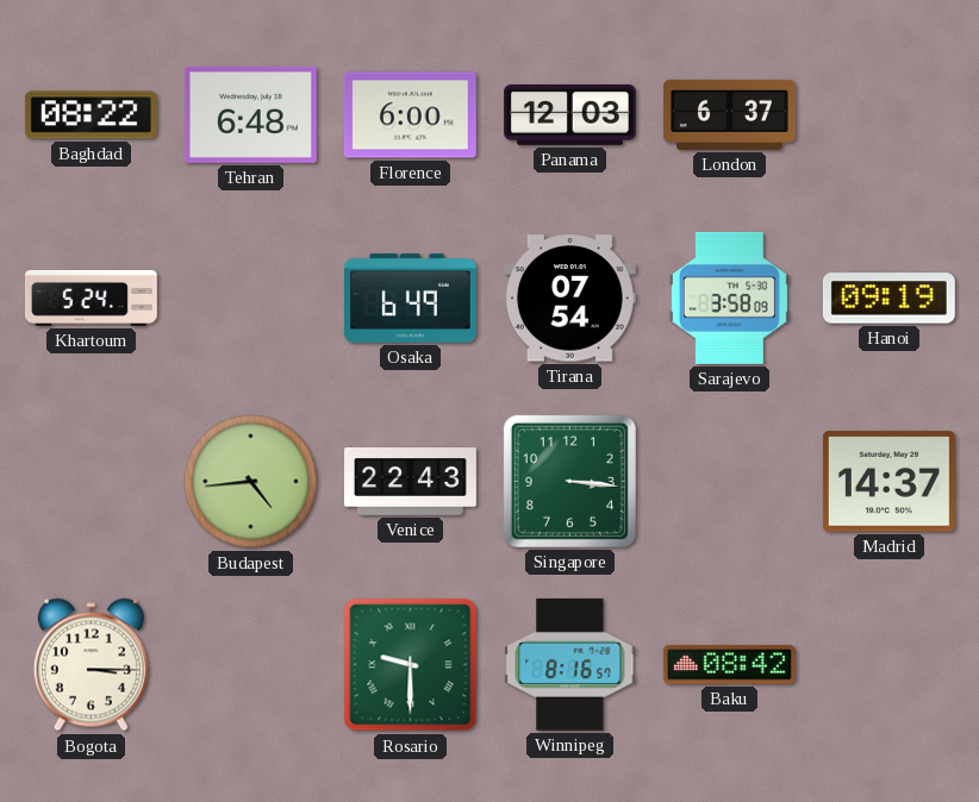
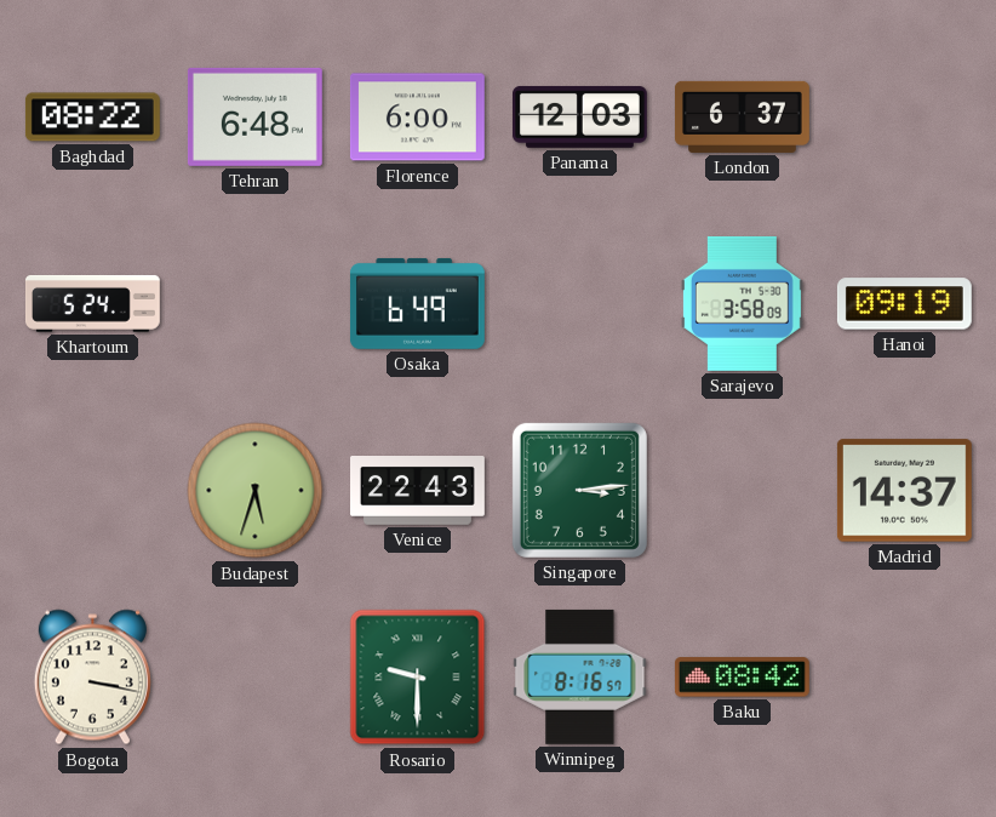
Tirana: 07:54 -> none (569, 299)
Budapest: 4:44 -> 5:33 (256, 491)
Singapore: 3:16 -> 3:14 (579, 490)
Bogota: 3:15 -> 3:17 (92, 678)
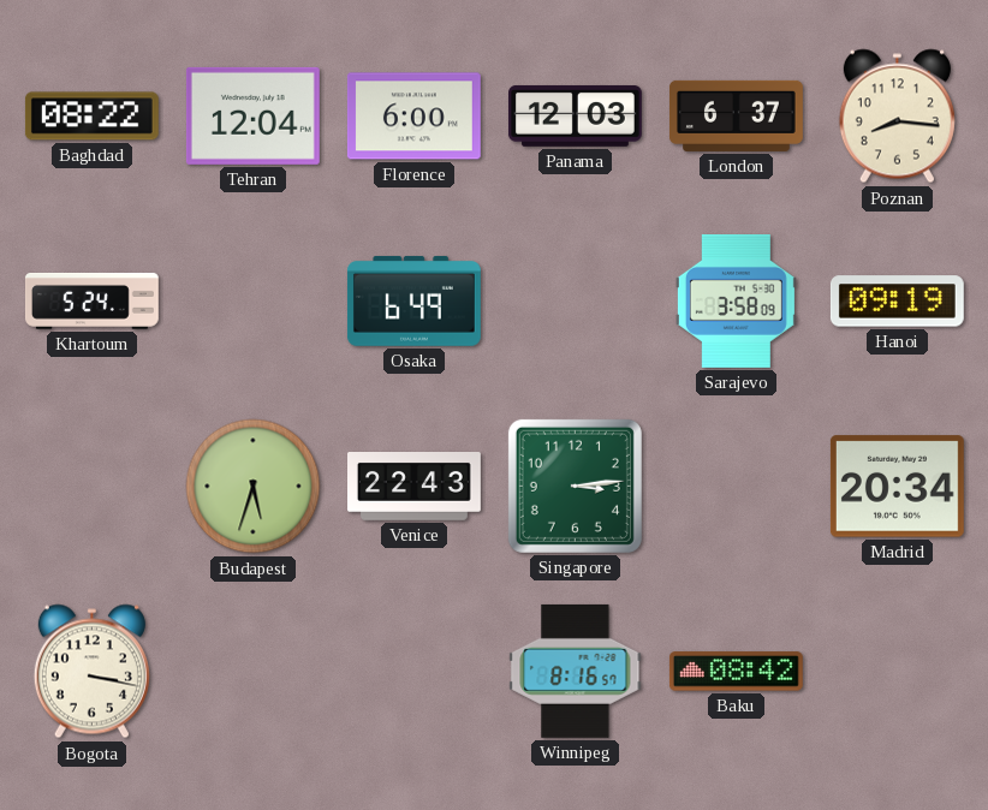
Tehran: 6:48 -> 12:04 (252, 115)
Poznan: none -> 8:16 (897, 117)
Madrid: 14:37 -> 20:34 (897, 487)
Rosario: 9:30 -> none (418, 678)
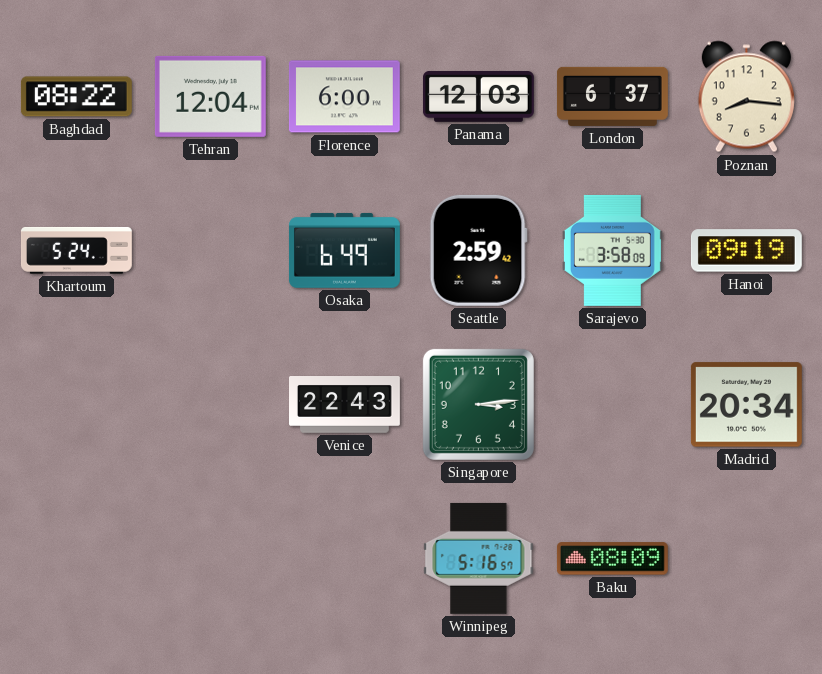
Seattle: none -> 2:59 (478, 250)
Budapest: 5:33 -> none (254, 487)
Bogota: 3:17 -> none (91, 672)
Winnipeg: 8:16 -> 5:16 (479, 558)
Baku: 08:42 -> 08:09 (612, 559)
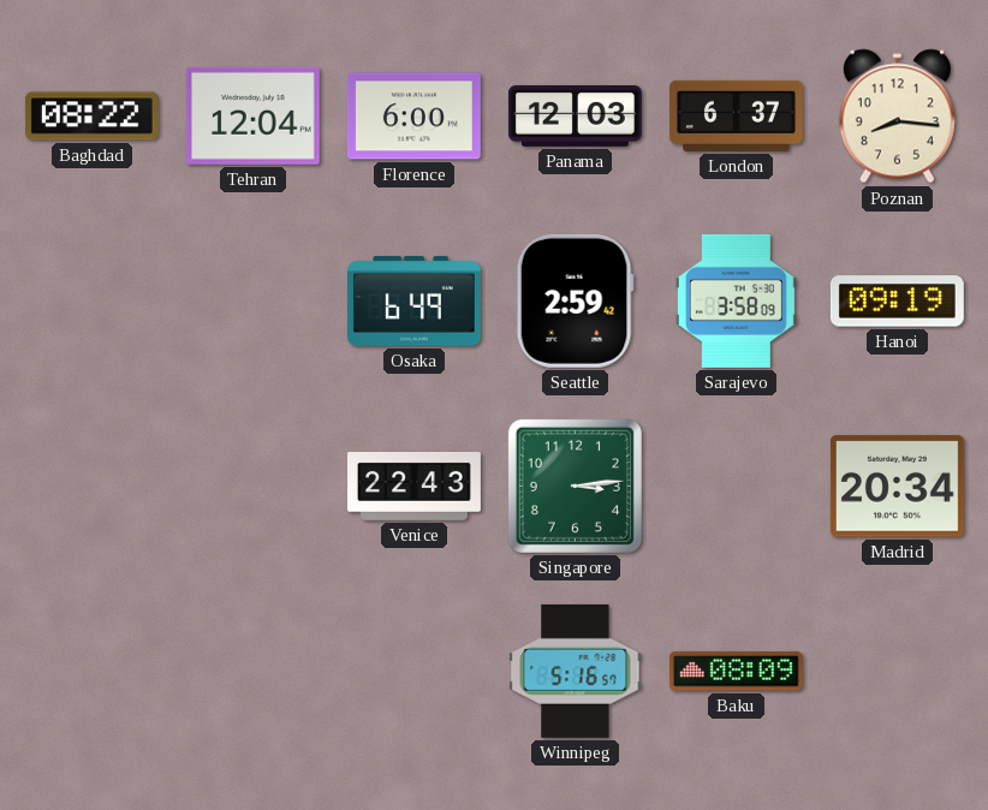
Khartoum: 5:24 -> none (76, 250)
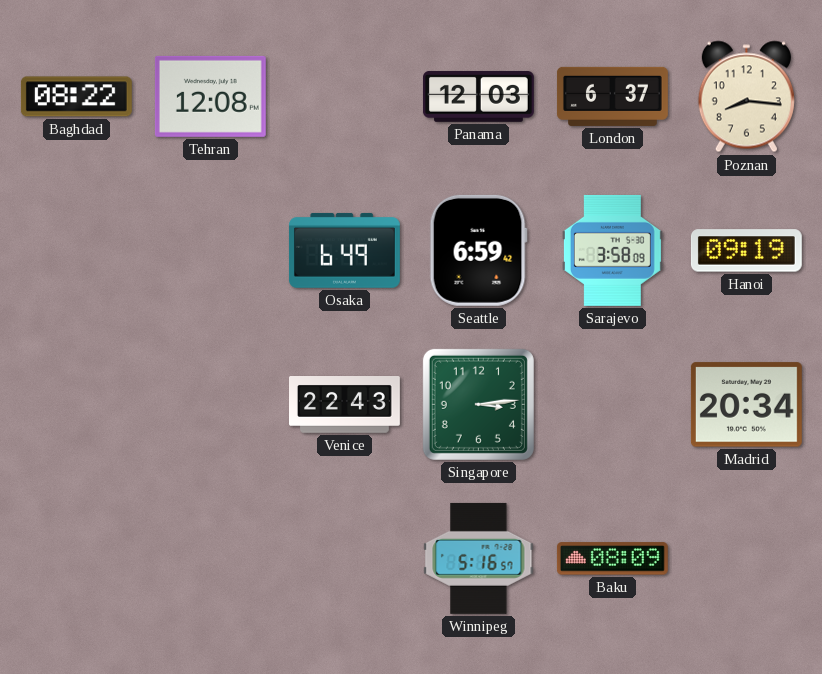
Tehran: 12:04 -> 12:08 (210, 96)
Florence: 6:00 -> none (413, 117)
Seattle: 2:59 -> 6:59 (478, 250)
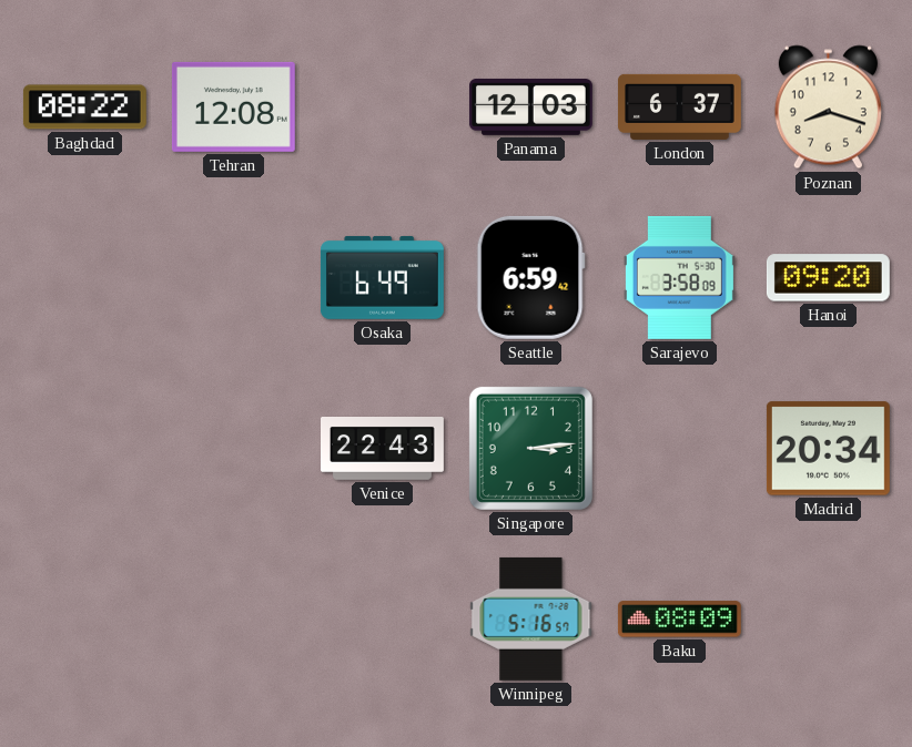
Poznan: 8:16 -> 8:18 (828, 108)
Hanoi: 09:19 -> 09:20 (828, 278)
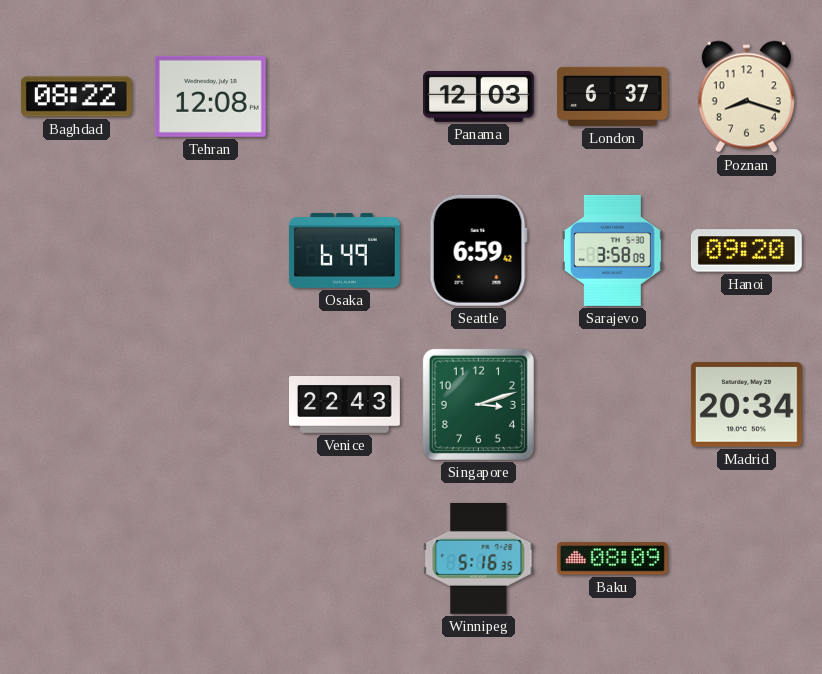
Singapore: 3:14 -> 3:12 (478, 404)
Winnipeg: 5:16:57 -> 5:16:35 (479, 558)
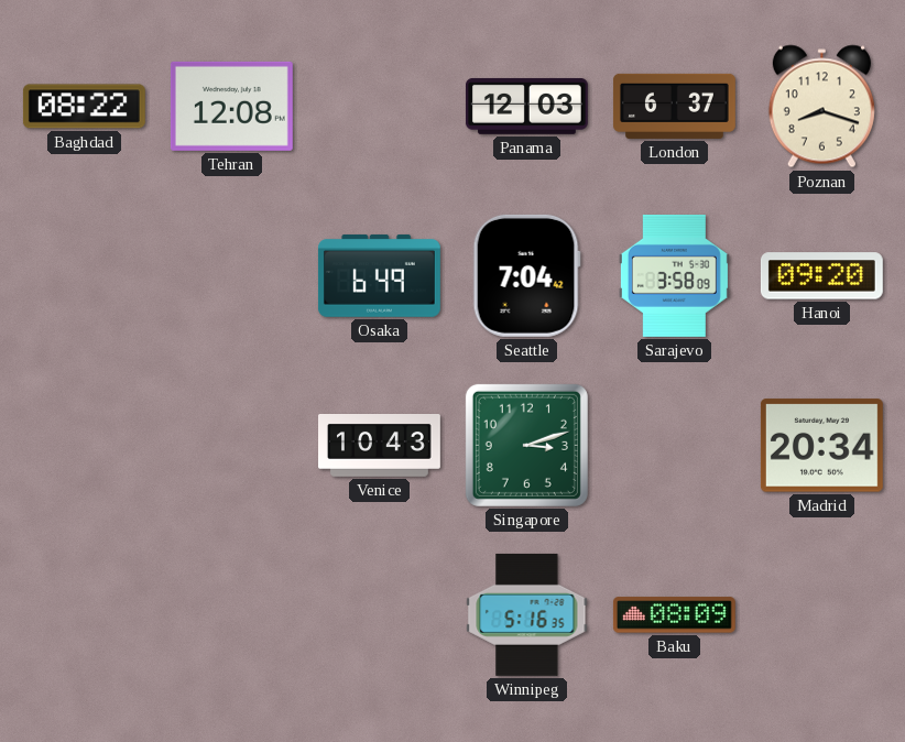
Seattle: 6:59 -> 7:04 (526, 275)
Venice: 22:43 -> 10:43 (380, 446)
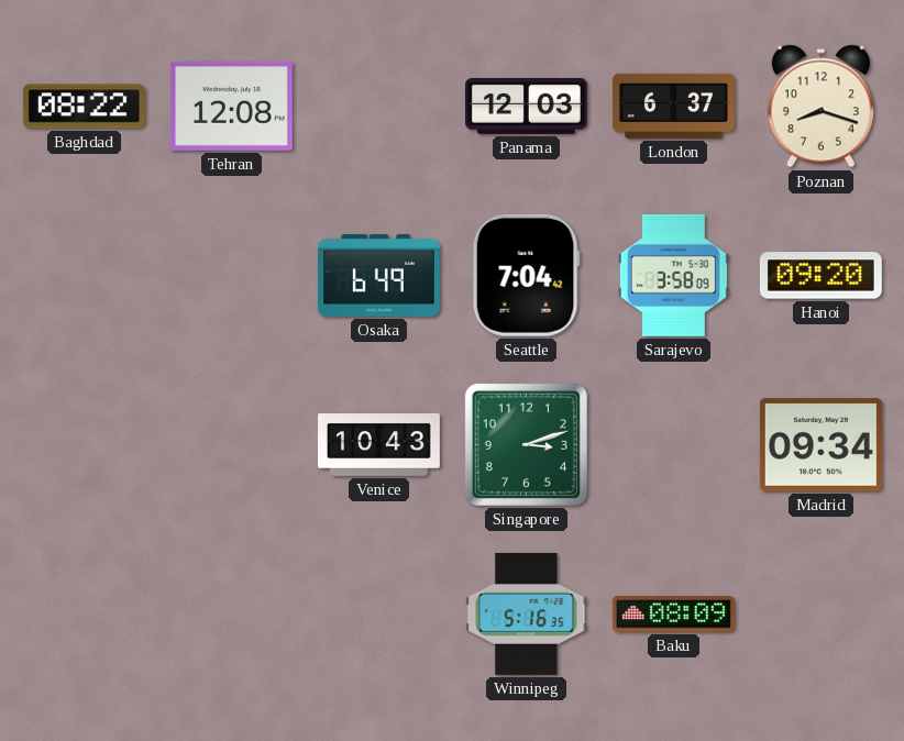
Madrid: 20:34 -> 09:34 (820, 445)
